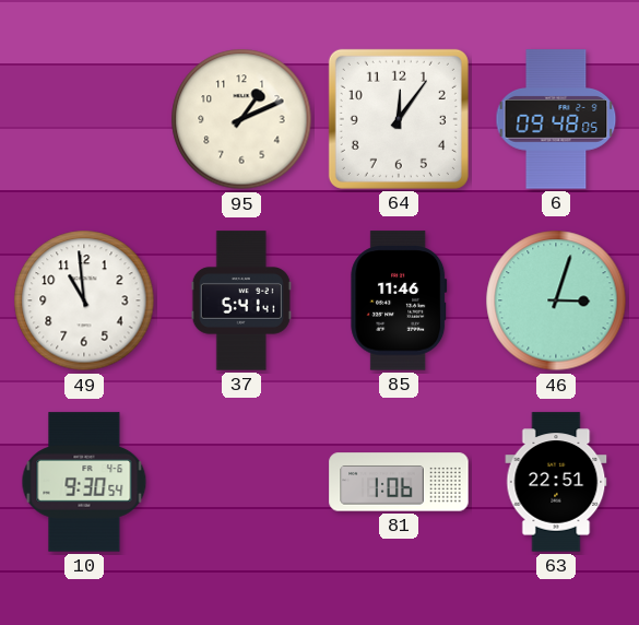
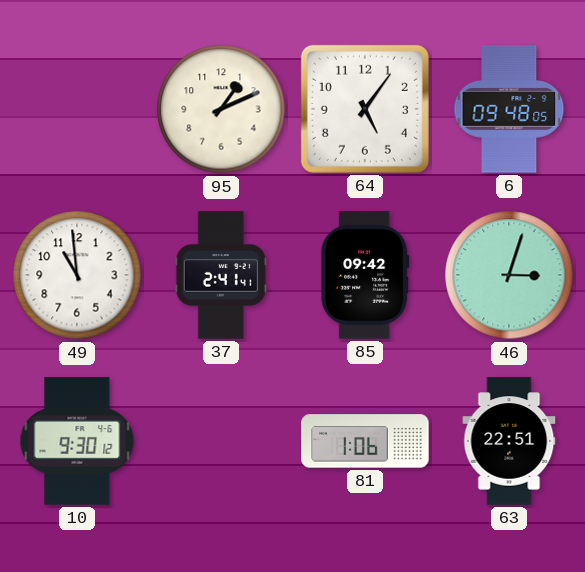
64: 12:06 -> 5:06 (365, 109)
37: 5:41 -> 2:41 (221, 275)
85: 11:46 -> 09:42 (365, 275)
10: 9:30:54 -> 9:30:12 (77, 441)
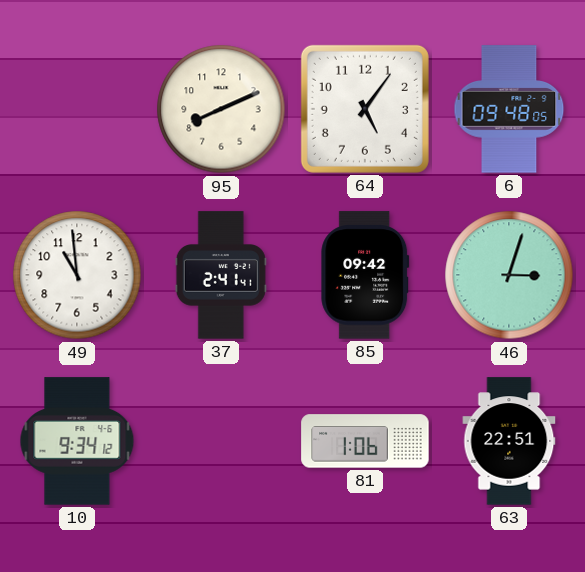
95: 1:11 -> 8:11 (221, 109)
10: 9:30 -> 9:34 (77, 441)
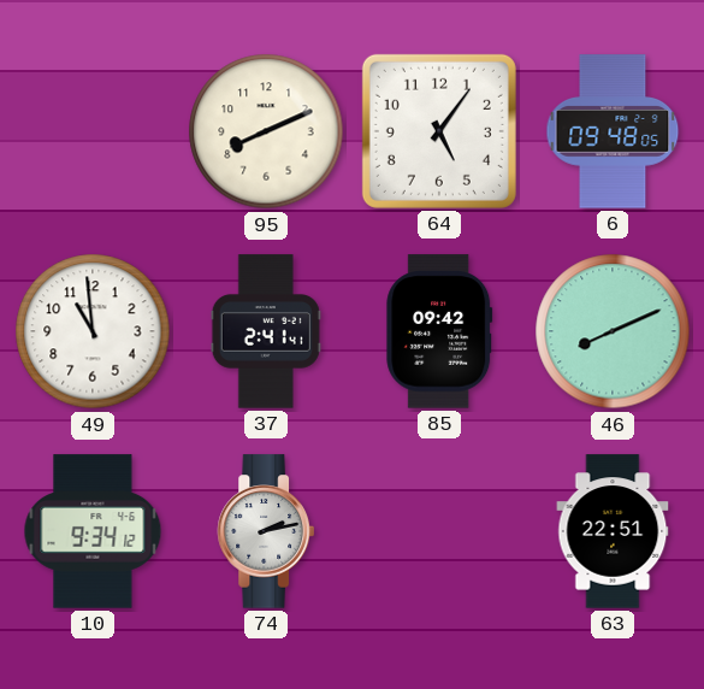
46: 3:03 -> 8:11 (613, 331)
74: none -> 2:13 (266, 531)
81: 1:06 -> none (365, 441)
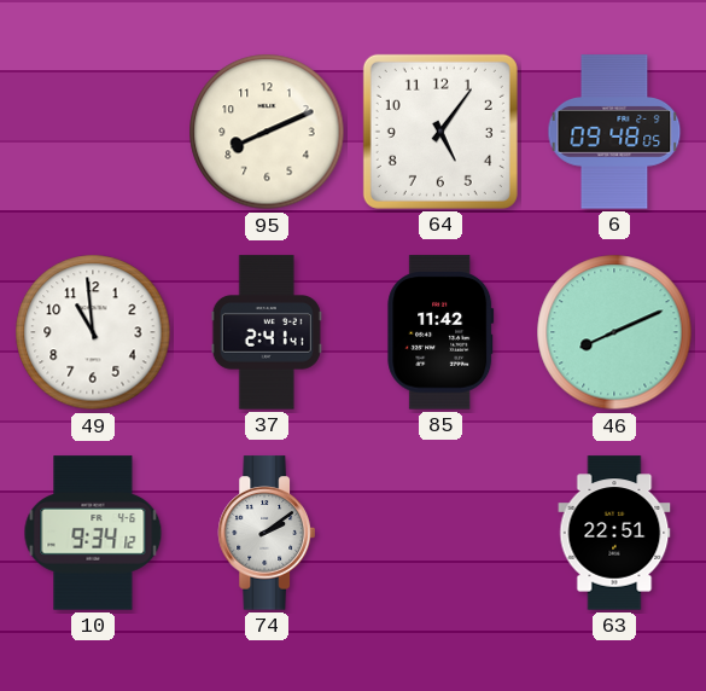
85: 09:42 -> 11:42 (440, 332)
74: 2:13 -> 2:09 (267, 533)
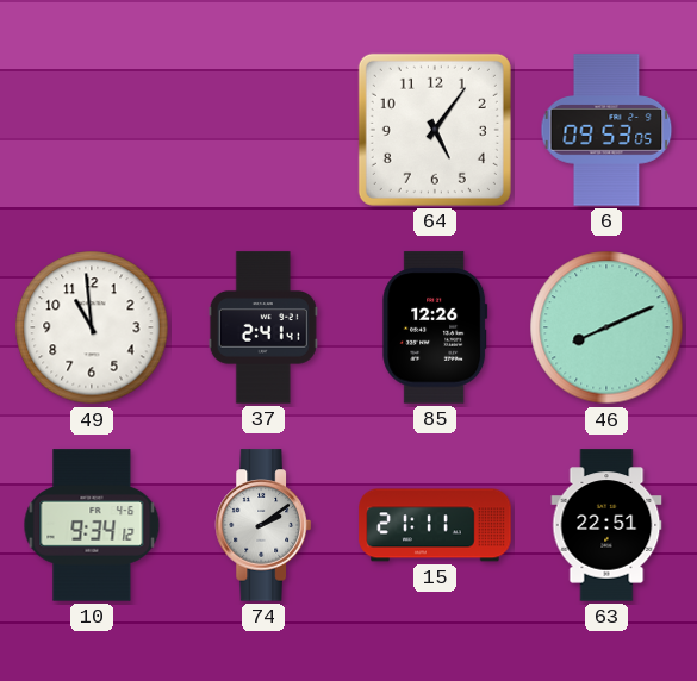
95: 8:11 -> none (267, 132)
6: 09:48 -> 09:53 (606, 130)
85: 11:42 -> 12:26 (435, 327)
15: none -> 21:11 (435, 525)
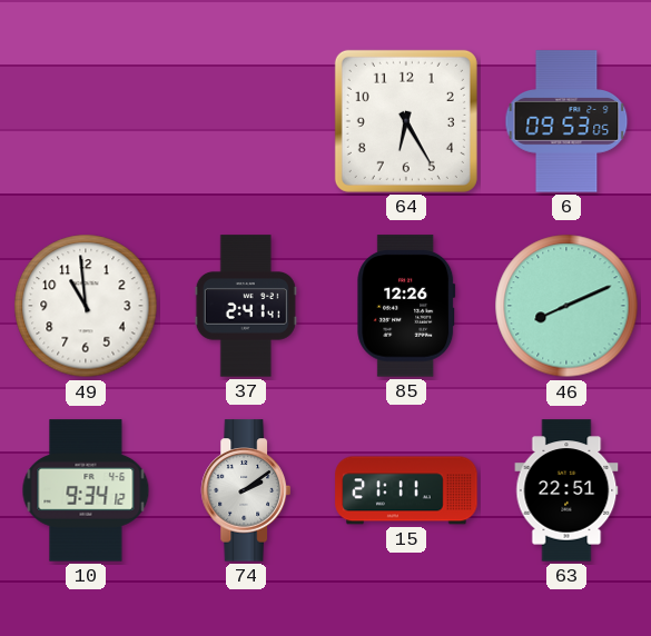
64: 5:06 -> 6:25 (406, 121)
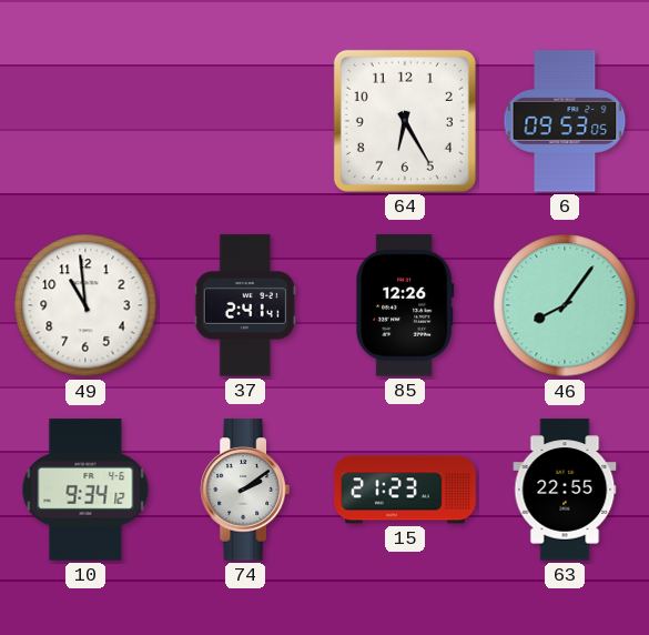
46: 8:11 -> 8:06 (565, 305)
15: 21:11 -> 21:23 (405, 490)
63: 22:51 -> 22:55 (565, 490)
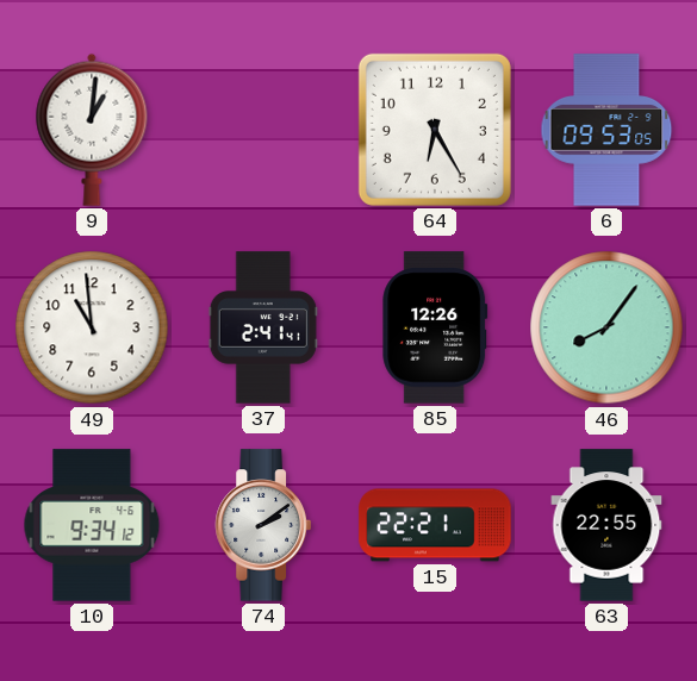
9: none -> 1:01 (92, 130)
15: 21:23 -> 22:21 (435, 525)
